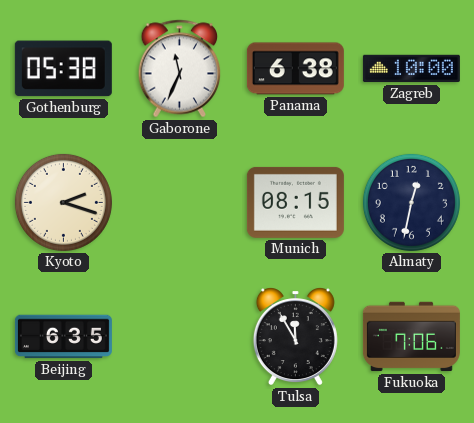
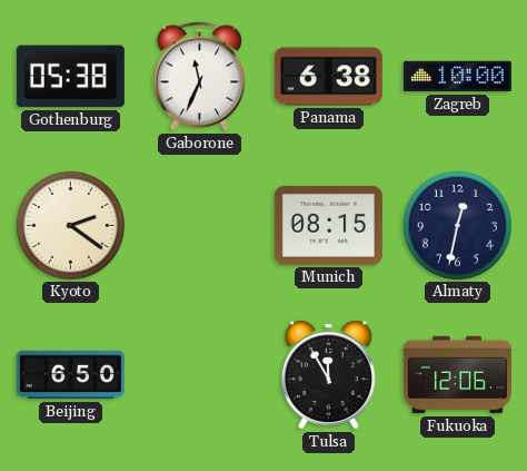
Kyoto: 2:18 -> 2:21 (70, 225)
Beijing: 6:35 -> 6:50 (70, 375)
Fukuoka: 7:06 -> 12:06 (457, 375)
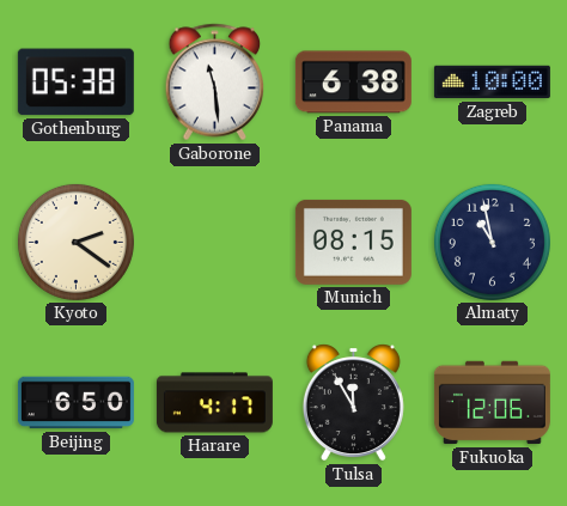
Gaborone: 11:34 -> 11:29 (215, 83)
Almaty: 12:32 -> 10:58 (492, 242)
Harare: none -> 4:17 (214, 403)
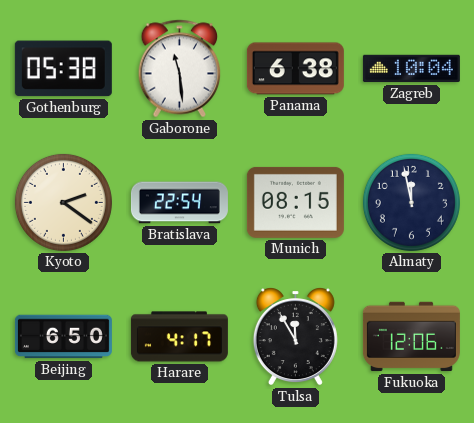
Zagreb: 10:00 -> 10:04 (411, 69)
Bratislava: none -> 22:54 (179, 203)
Almaty: 10:58 -> 11:58 (411, 202)
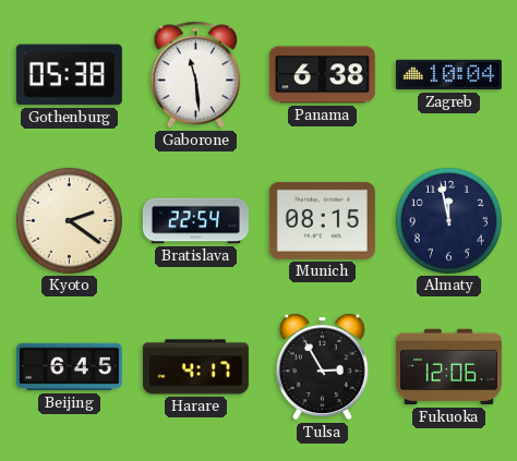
Beijing: 6:50 -> 6:45 (69, 367)
Tulsa: 11:55 -> 2:55 (322, 367)
